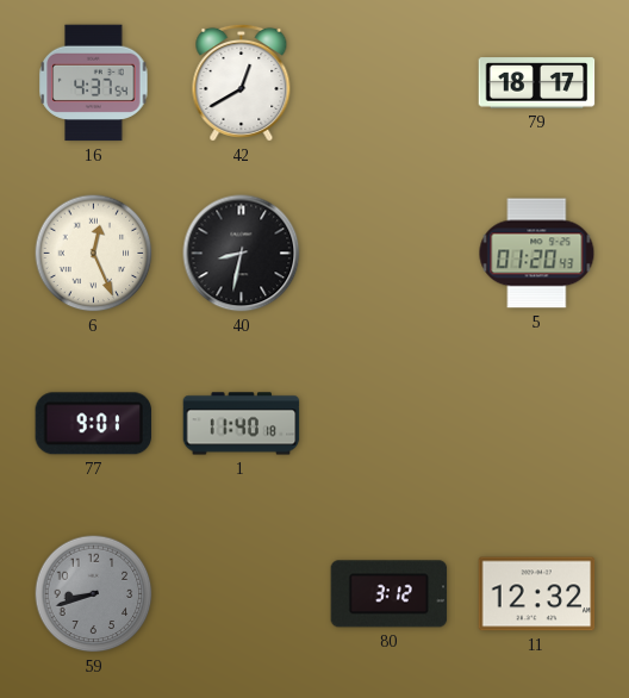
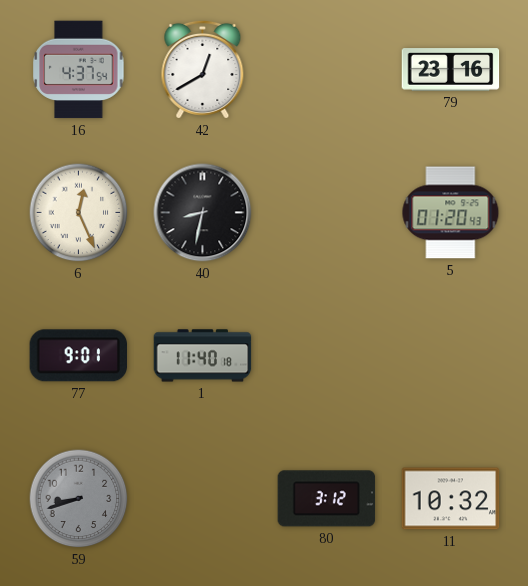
79: 18:17 -> 23:16 (451, 70)
11: 12:32 -> 10:32 (451, 499)
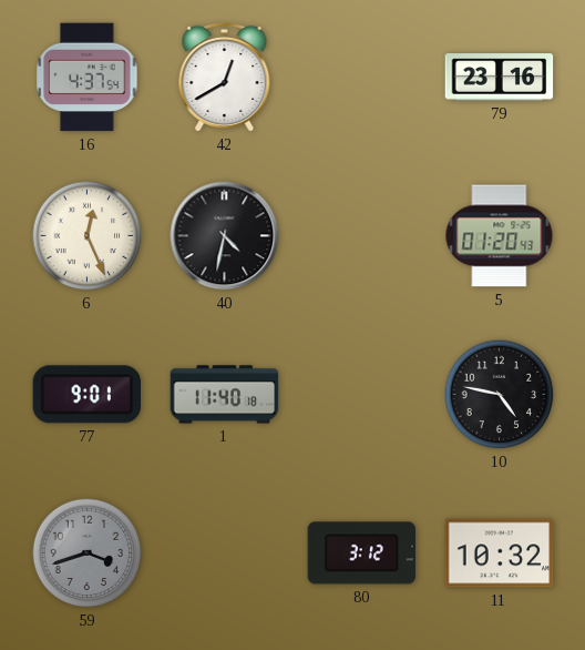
40: 8:32 -> 4:32 (225, 236)
10: none -> 4:47 (500, 395)
59: 8:42 -> 3:42 (88, 553)
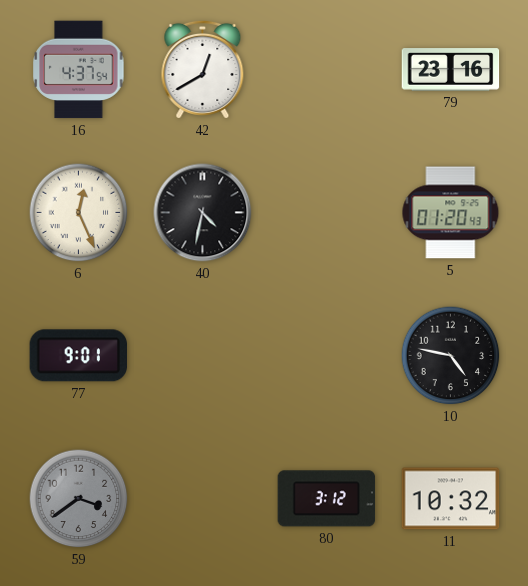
1: 11:40 -> none (225, 395)
59: 3:42 -> 3:39 (79, 499)
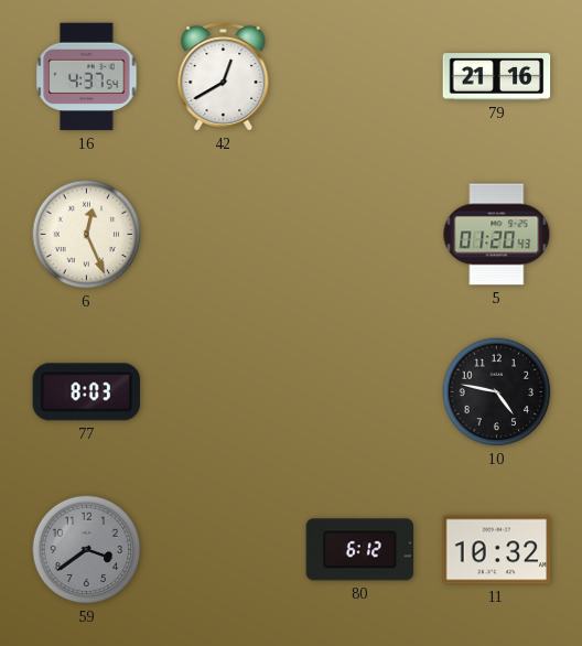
79: 23:16 -> 21:16 (497, 77)
40: 4:32 -> none (203, 213)
77: 9:01 -> 8:03 (87, 392)
80: 3:12 -> 6:12 (360, 550)
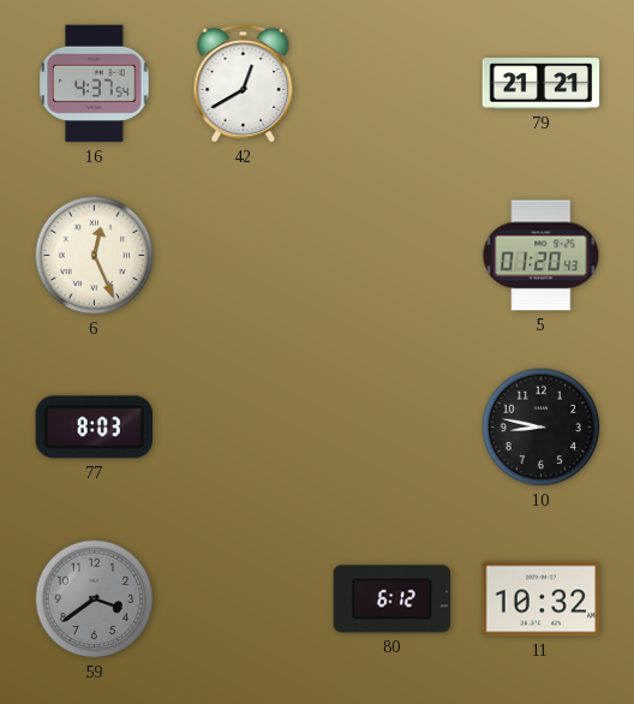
79: 21:16 -> 21:21 (542, 84)
10: 4:47 -> 8:47 (542, 428)
